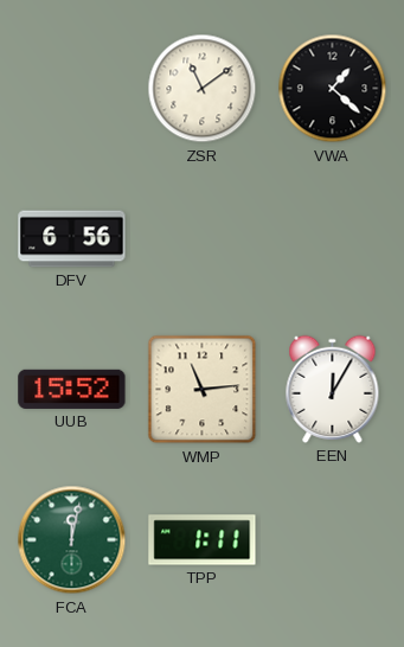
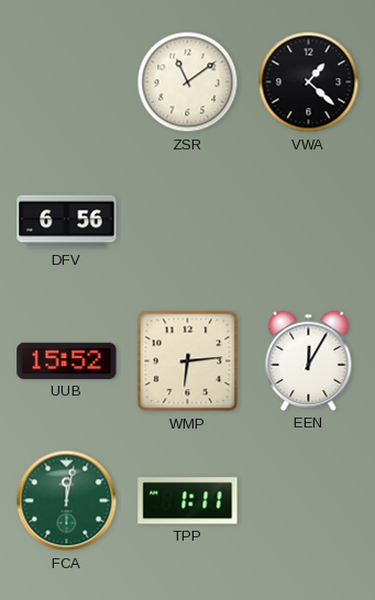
WMP: 11:14 -> 6:14 (188, 362)
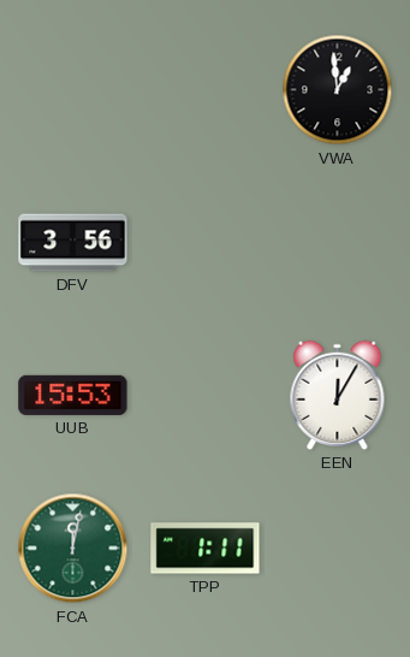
ZSR: 11:09 -> none (188, 82)
VWA: 1:22 -> 12:59 (338, 90)
DFV: 6:56 -> 3:56 (73, 243)
UUB: 15:52 -> 15:53 (73, 395)
WMP: 6:14 -> none (188, 362)
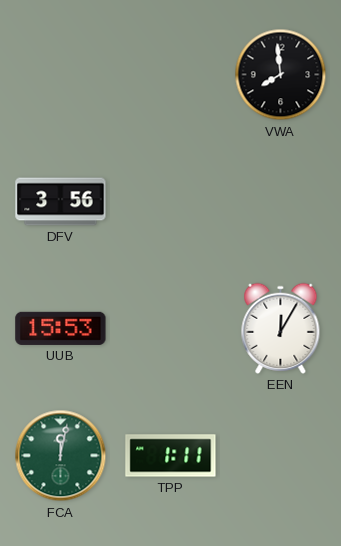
VWA: 12:59 -> 7:59 (281, 75)
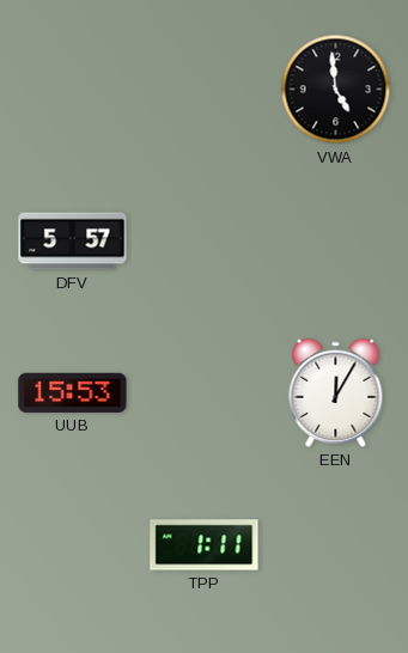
VWA: 7:59 -> 4:59 (336, 90)
DFV: 3:56 -> 5:57 (73, 242)
FCA: 12:02 -> none (61, 456)
